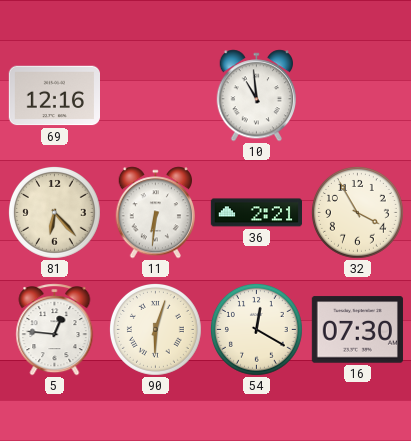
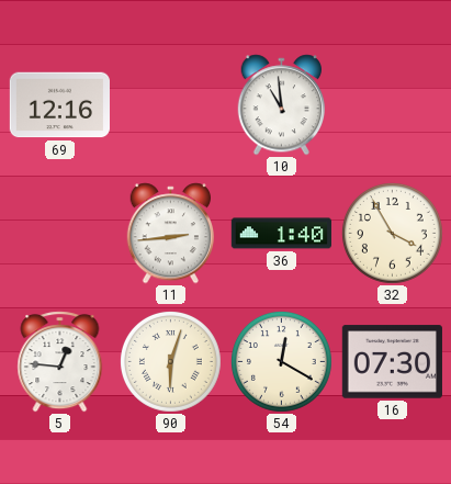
81: 6:23 -> none (54, 212)
11: 6:31 -> 2:44 (171, 234)
36: 2:21 -> 1:40 (281, 234)
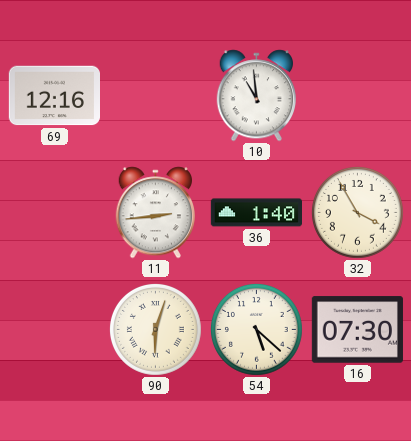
5: 12:46 -> none (60, 362)
54: 12:20 -> 5:22 (256, 329)
